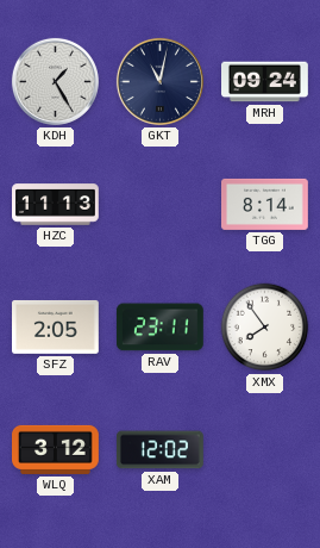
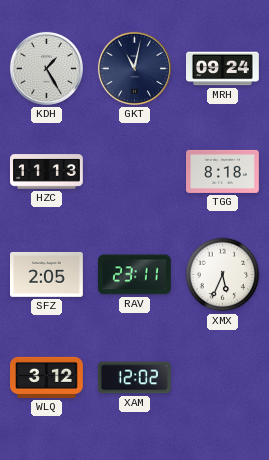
TGG: 8:14 -> 8:18 (223, 171)
XMX: 7:54 -> 5:34 (223, 275)
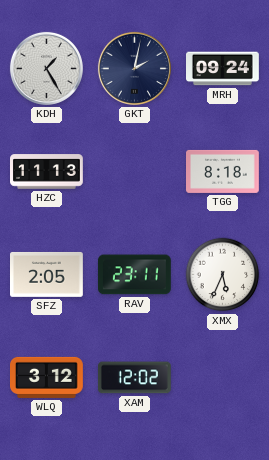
GKT: 11:02 -> 2:02 (134, 68)
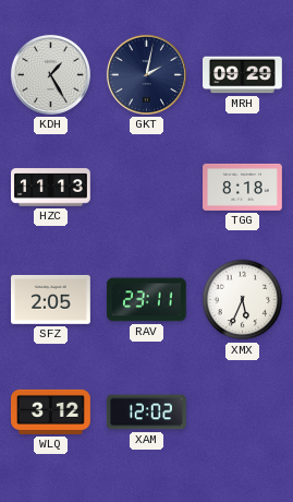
MRH: 09:24 -> 09:29 (243, 75)
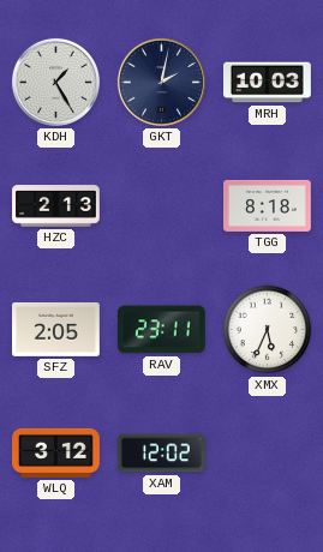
MRH: 09:29 -> 10:03 (268, 83)
HZC: 11:13 -> 2:13 (56, 206)
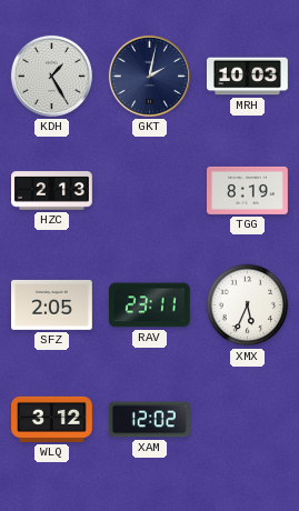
TGG: 8:18 -> 8:19 (248, 190)
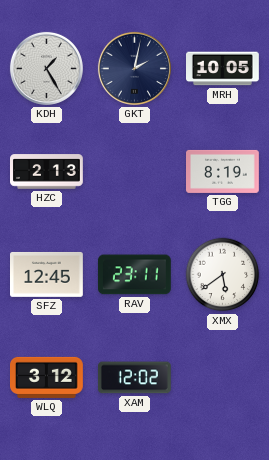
MRH: 10:03 -> 10:05 (223, 69)
SFZ: 2:05 -> 12:45 (47, 274)
XMX: 5:34 -> 5:39 (223, 275)
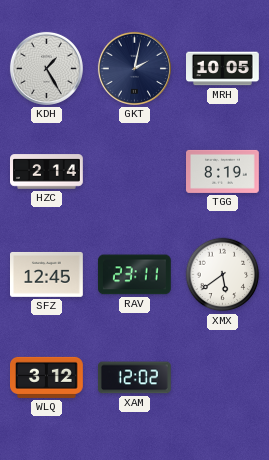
HZC: 2:13 -> 2:14 (47, 172)
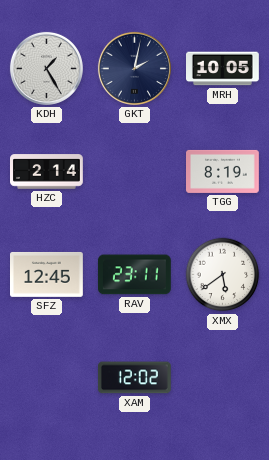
WLQ: 3:12 -> none (47, 377)
